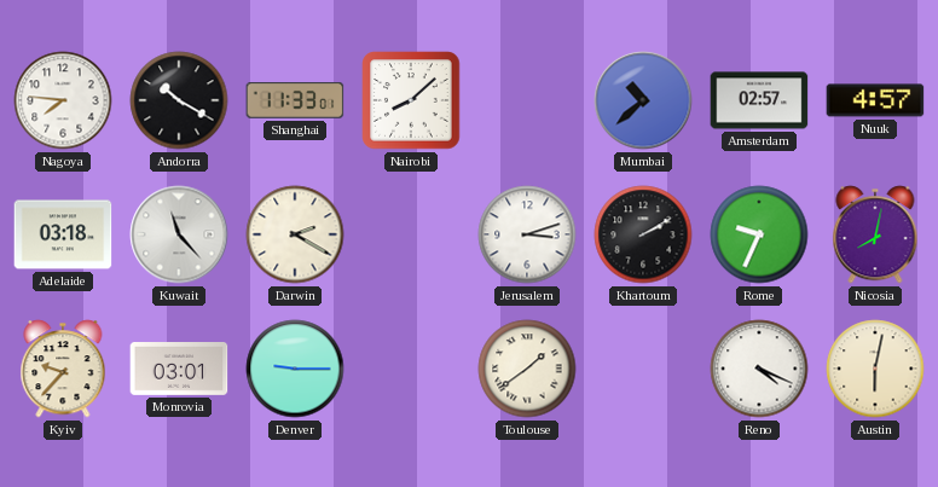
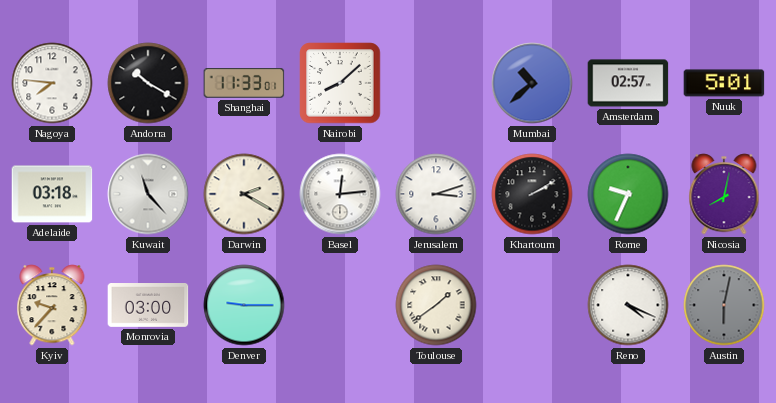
Nuuk: 4:57 -> 5:01 (724, 83)
Basel: none -> 12:14 (340, 194)
Monrovia: 03:01 -> 03:00 (148, 306)
Austin dial: cream -> grey (724, 305)
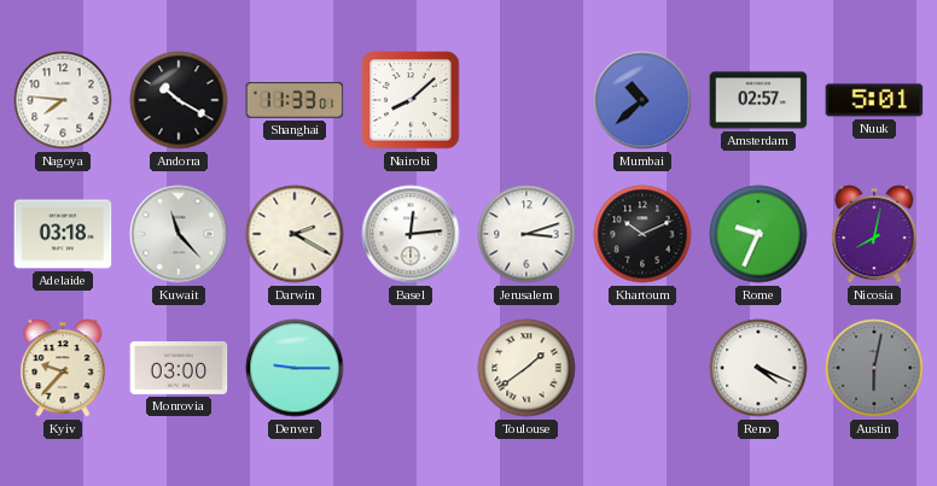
Khartoum: 2:10 -> 10:11 (642, 234)
